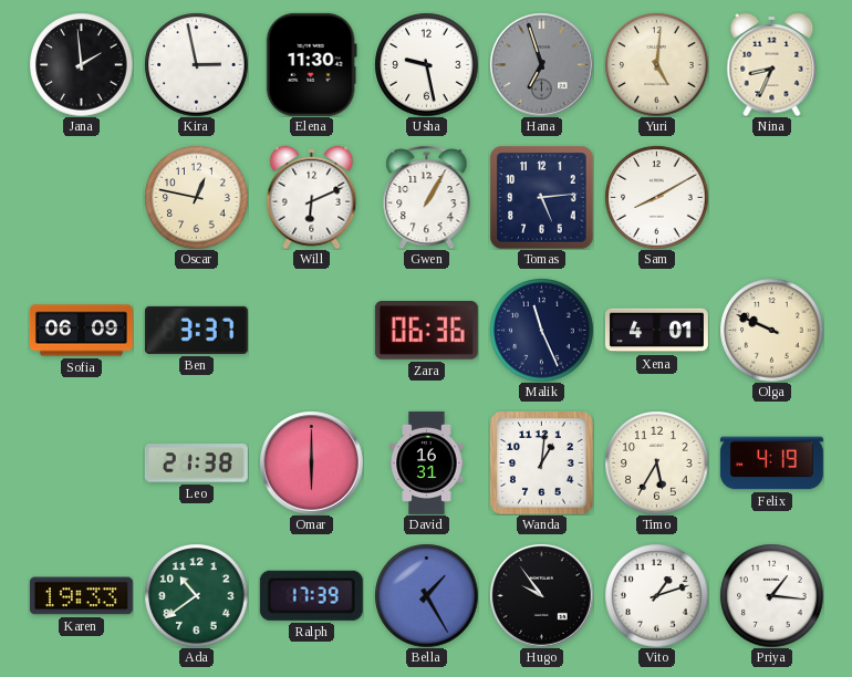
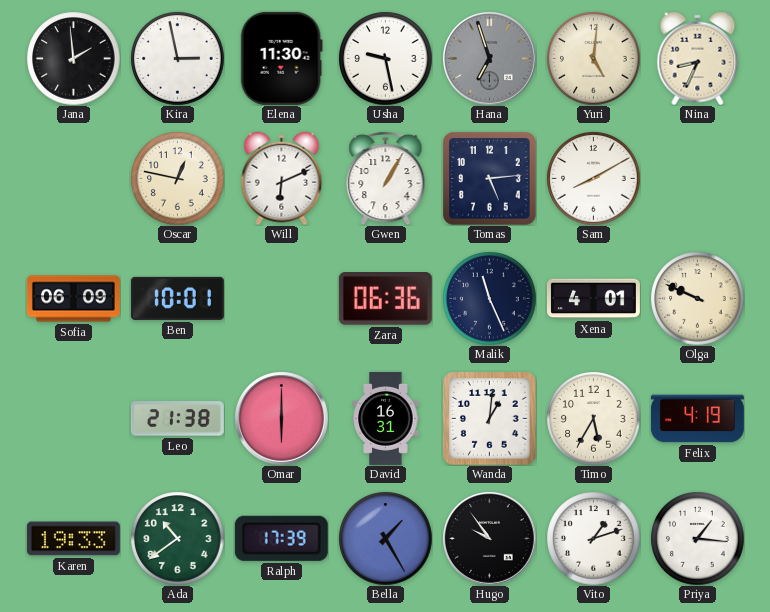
Ben: 3:37 -> 10:01 (177, 298)
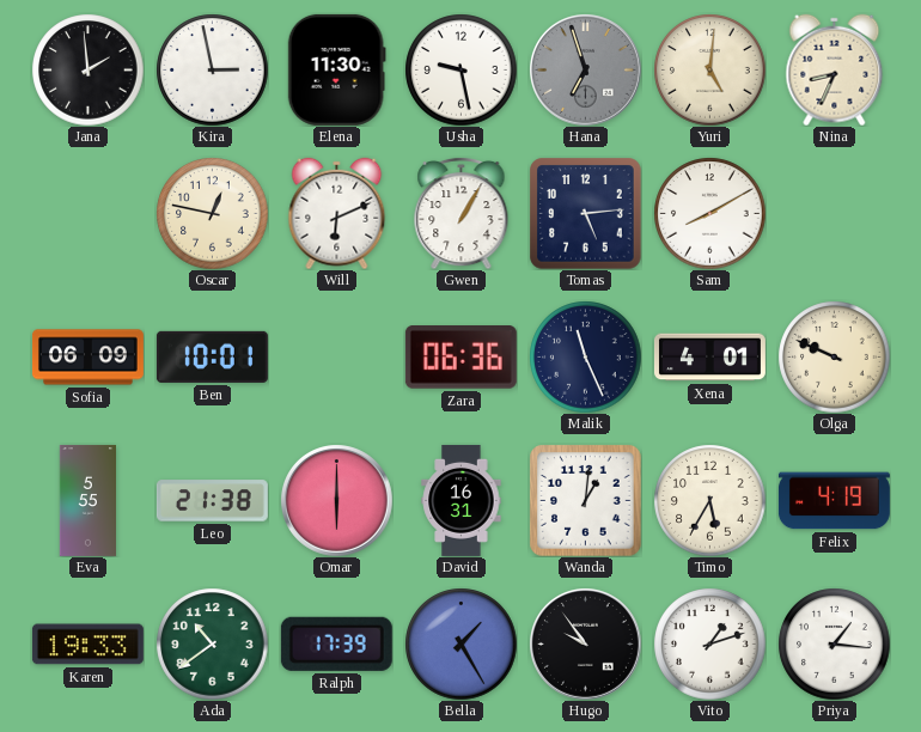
Eva: none -> 5:55 (87, 500)
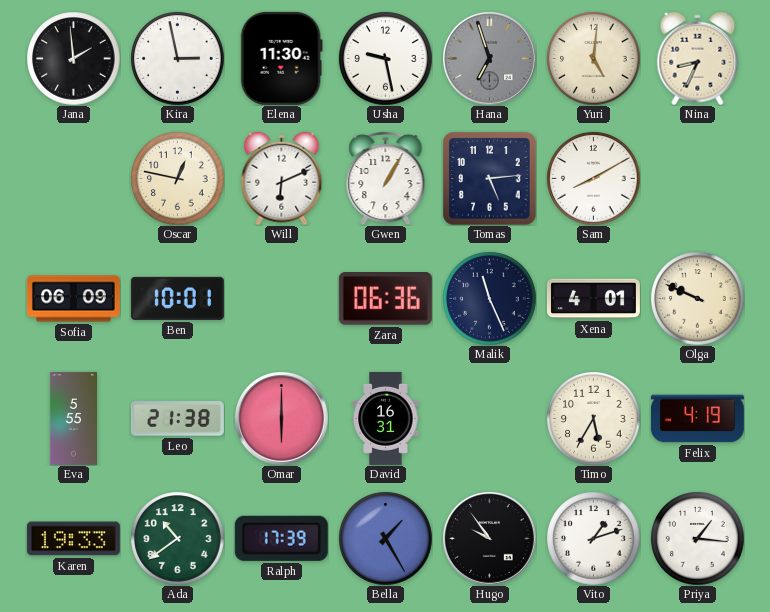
Wanda: 1:01 -> none (585, 500)
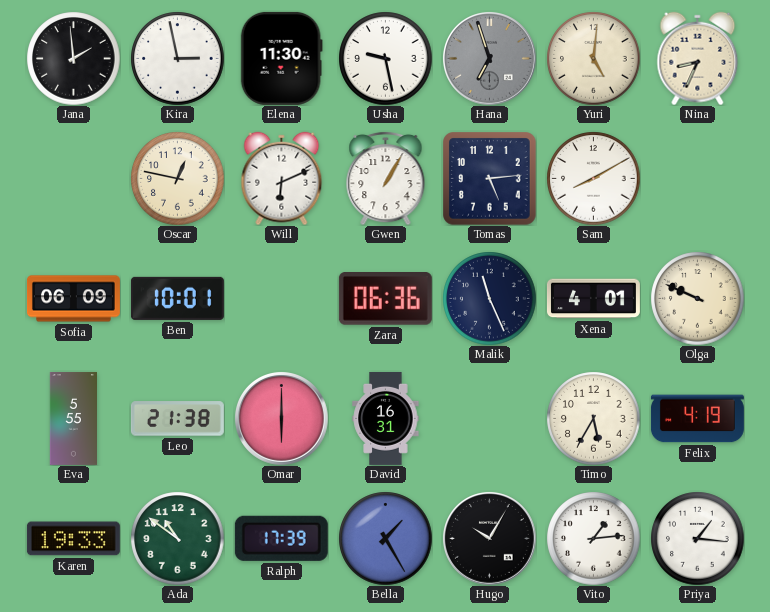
Ada: 10:39 -> 10:51 (177, 538)
Hugo: 9:54 -> 10:05 (490, 539)
Vito: 1:12 -> 1:14 (593, 538)
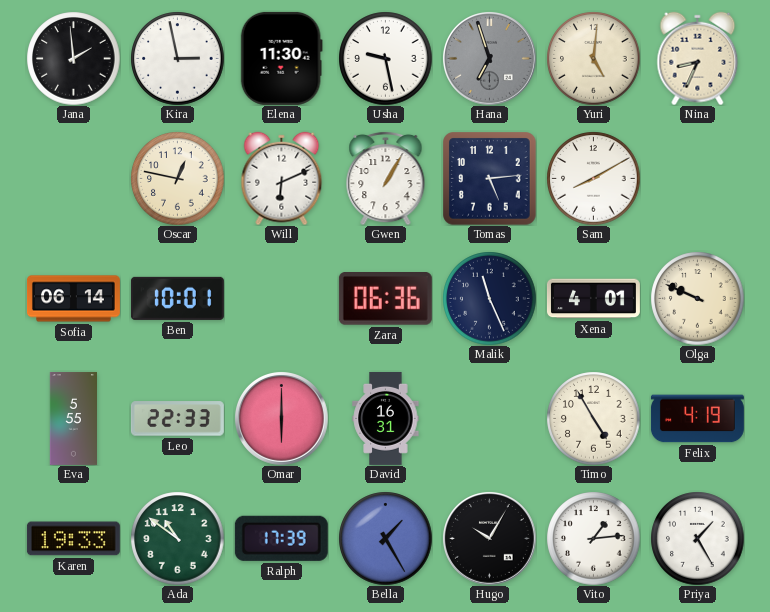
Sofia: 06:09 -> 06:14 (73, 299)
Leo: 21:38 -> 22:33 (177, 419)
Timo: 5:35 -> 4:55 (593, 418)
Priya: 1:16 -> 1:25 (697, 538)
